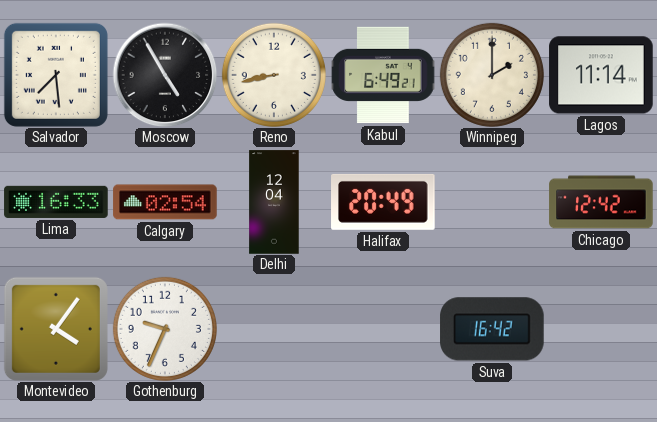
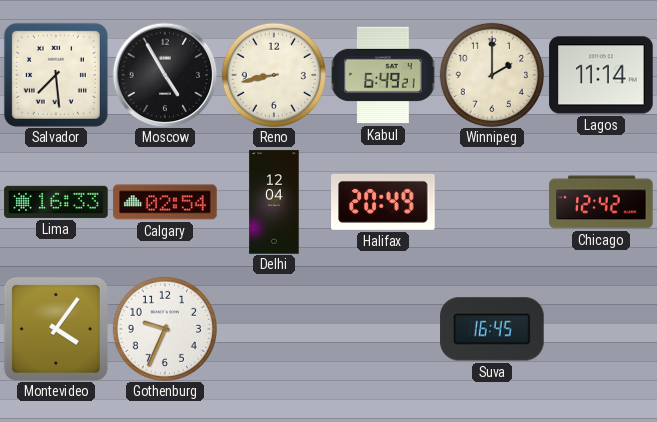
Suva: 16:42 -> 16:45 (492, 329)
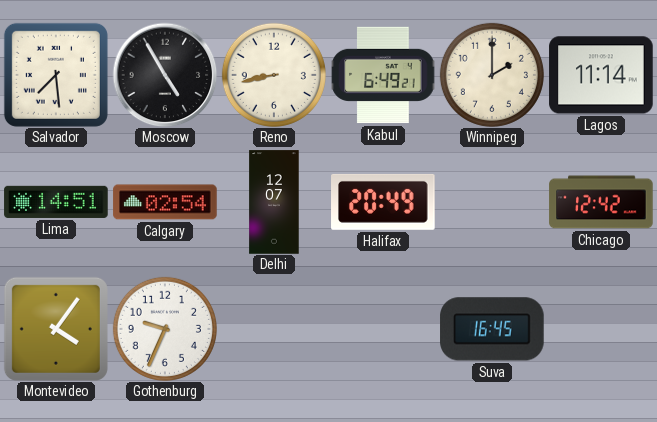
Lima: 16:33 -> 14:51 (56, 202)
Delhi: 12:04 -> 12:07 (274, 202)
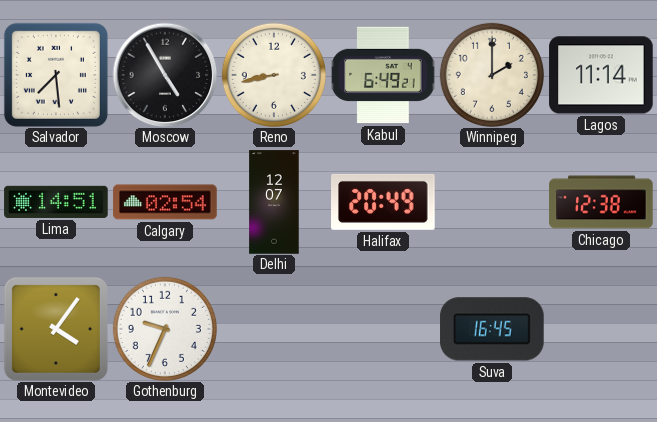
Chicago: 12:42 -> 12:38 (601, 202)
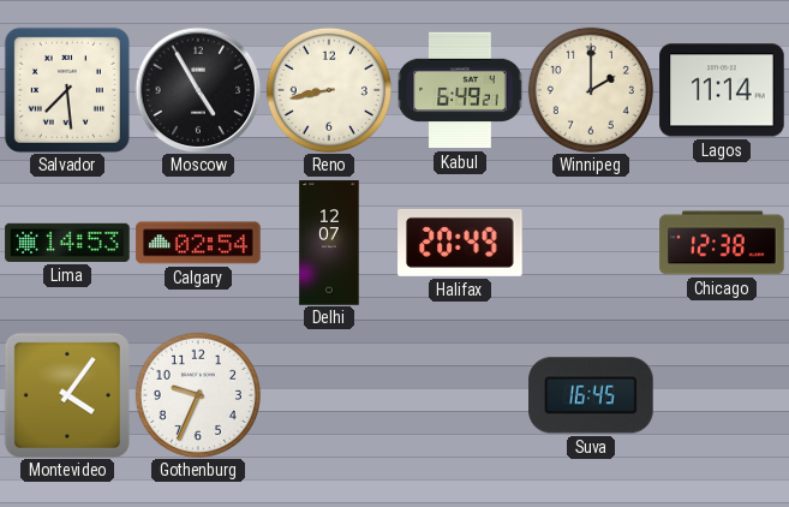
Lima: 14:51 -> 14:53 (67, 243)
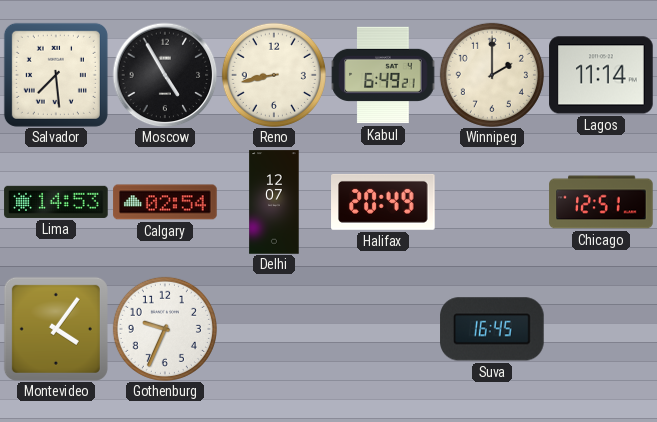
Chicago: 12:38 -> 12:51 (601, 202)
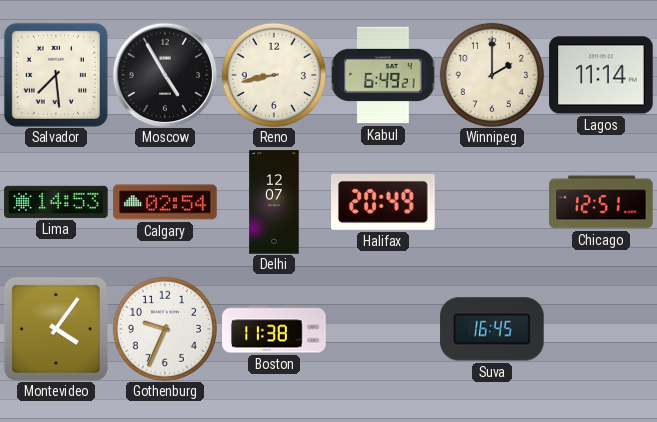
Boston: none -> 11:38 (274, 329)
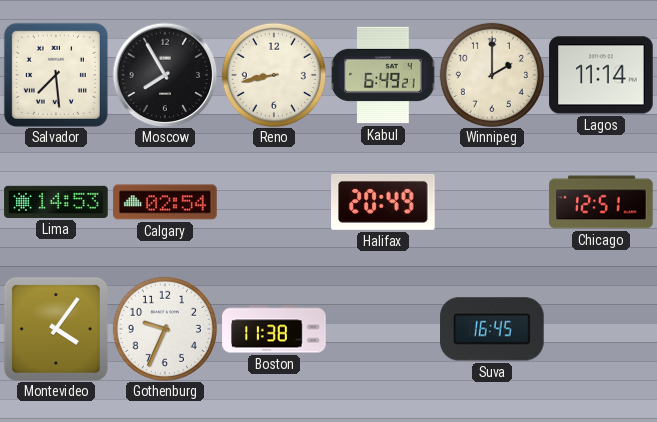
Moscow: 4:55 -> 7:55 (165, 75)
Delhi: 12:07 -> none (274, 202)
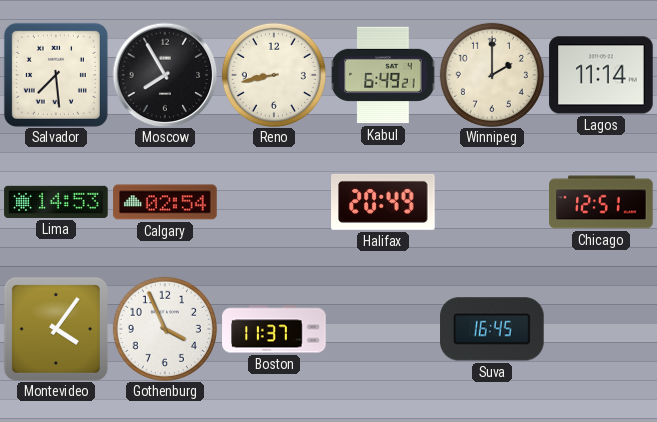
Gothenburg: 9:34 -> 3:56 (165, 329)
Boston: 11:38 -> 11:37 (274, 329)
